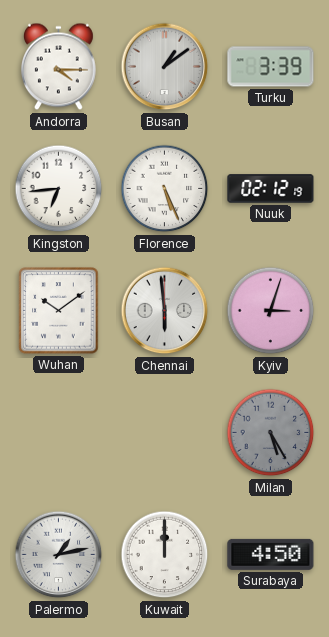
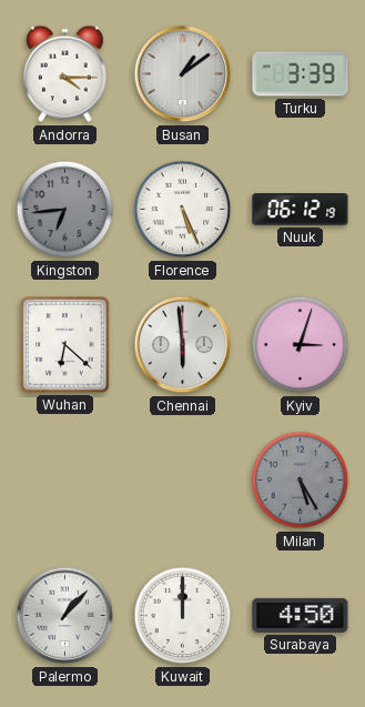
Kingston dial: white -> grey (65, 210)
Nuuk: 02:12 -> 06:12 (301, 210)
Wuhan: 10:09 -> 6:22 (65, 345)
Palermo: 1:13 -> 1:07 (65, 616)
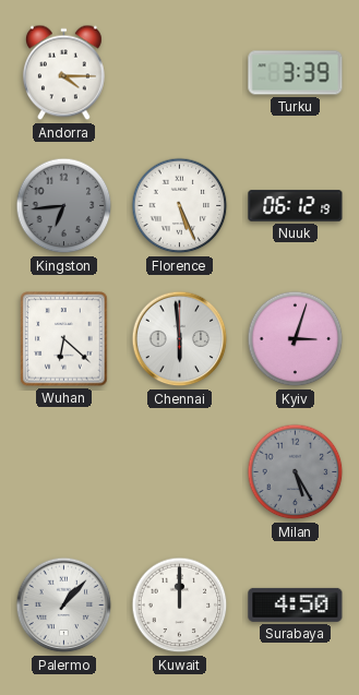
Busan: 1:09 -> none (183, 74)
